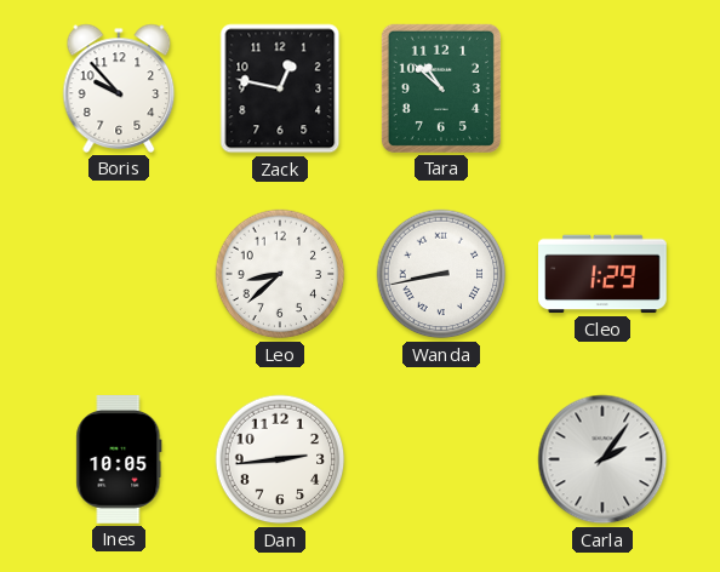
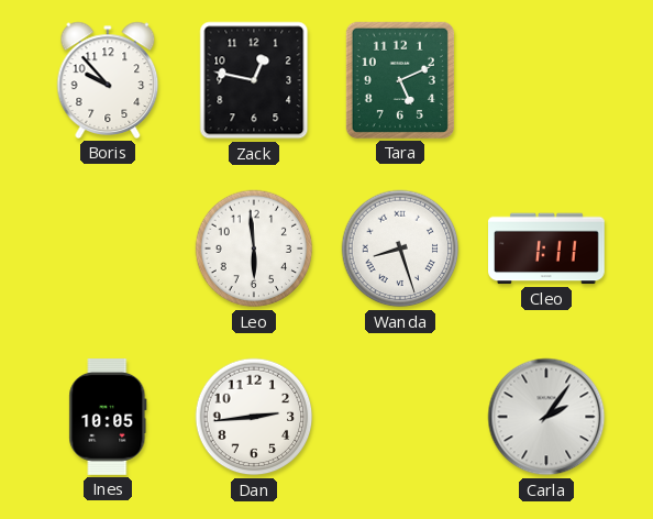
Tara: 10:52 -> 5:11 (400, 80)
Leo: 8:38 -> 5:59 (254, 249)
Wanda: 8:43 -> 8:27 (400, 249)
Cleo: 1:29 -> 1:11 (547, 249)
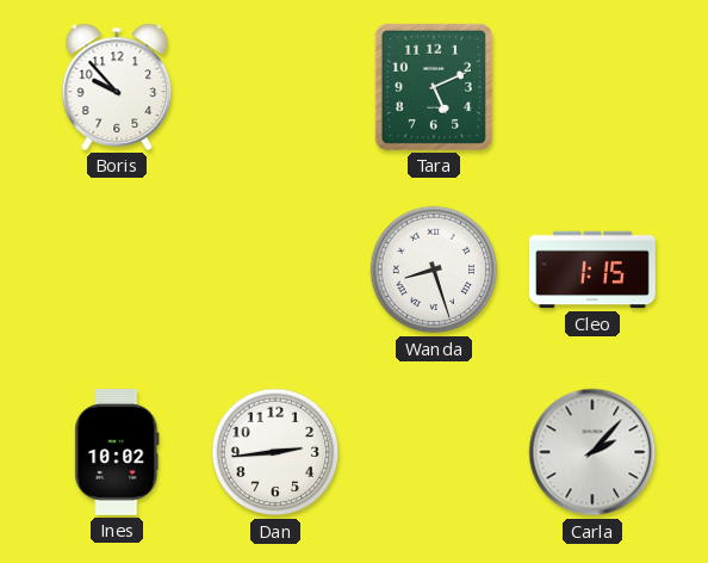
Zack: 12:47 -> none (254, 80)
Leo: 5:59 -> none (254, 249)
Cleo: 1:11 -> 1:15 (594, 270)
Ines: 10:05 -> 10:02 (117, 453)
Carla: 2:06 -> 2:07 (592, 452)
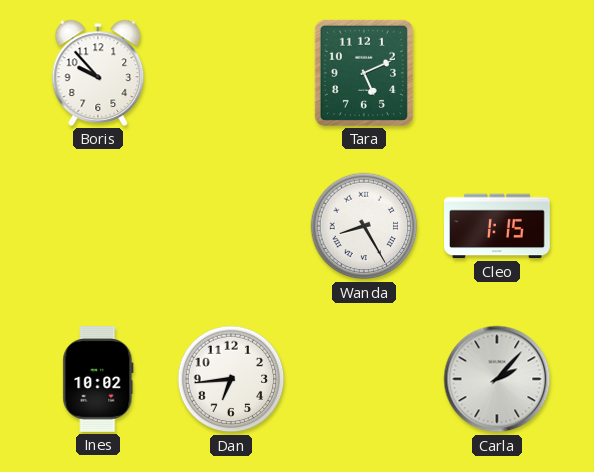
Wanda: 8:27 -> 8:25 (364, 226)
Dan: 2:44 -> 6:44 (231, 379)
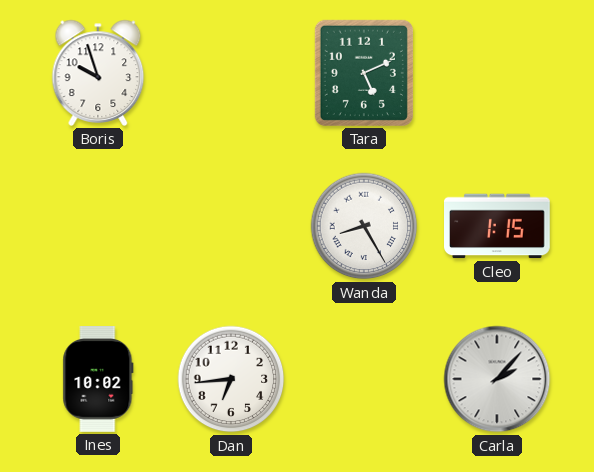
Boris: 9:53 -> 9:57 (98, 73)
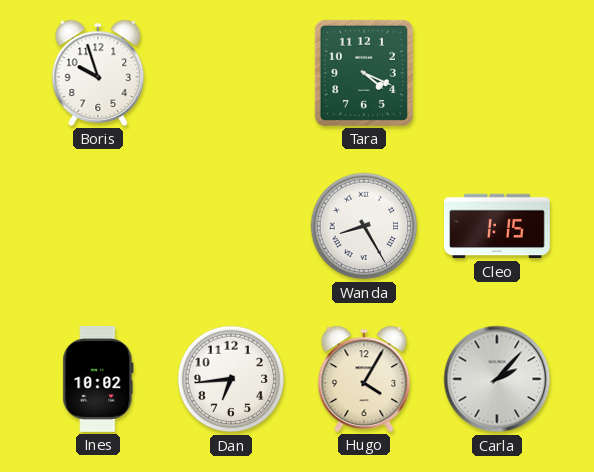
Tara: 5:11 -> 4:19 (364, 73)
Hugo: none -> 4:05 (364, 379)
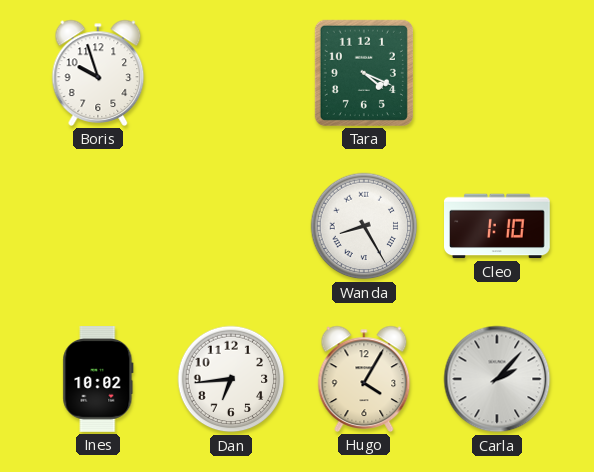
Cleo: 1:15 -> 1:10 (498, 226)
